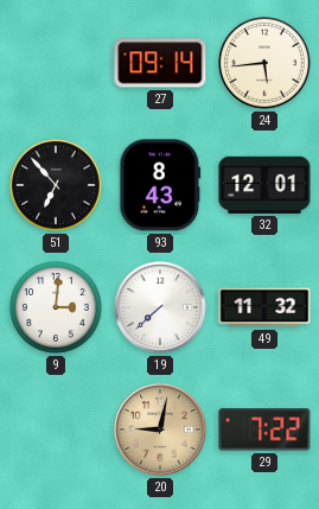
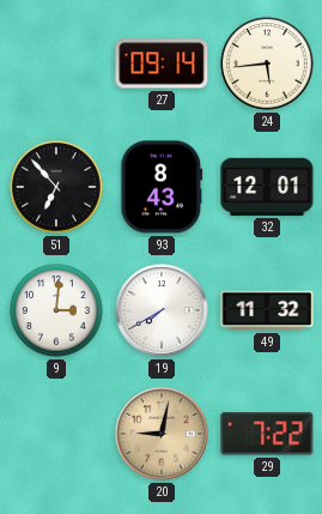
19: 7:38 -> 7:40 (162, 310)
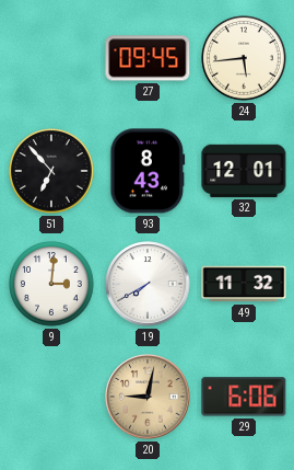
27: 09:14 -> 09:45 (148, 58)
29: 7:22 -> 6:06 (244, 397)
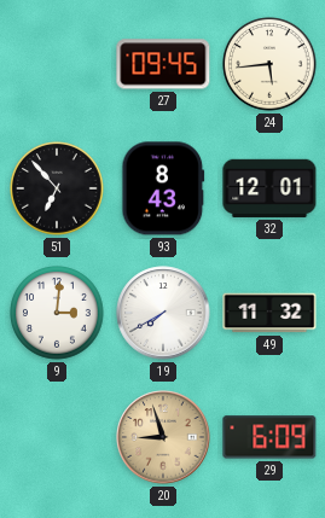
20: 9:02 -> 8:57 (163, 437)
29: 6:06 -> 6:09 (269, 437)
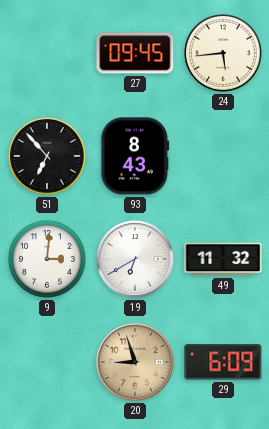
32: 12:01 -> none (269, 188)
19: 7:40 -> 6:40 (135, 259)
